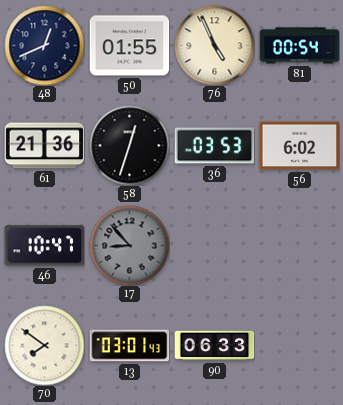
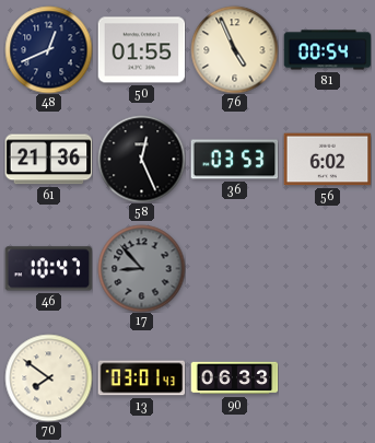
58: 12:33 -> 12:26 (141, 159)
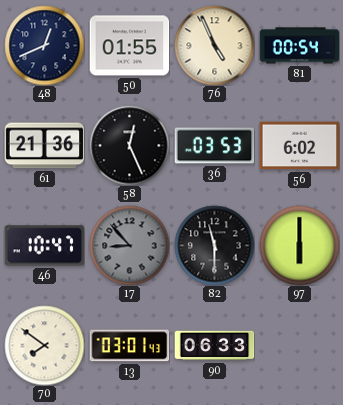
82: none -> 11:30 (214, 245)
97: none -> 6:00 (299, 245)
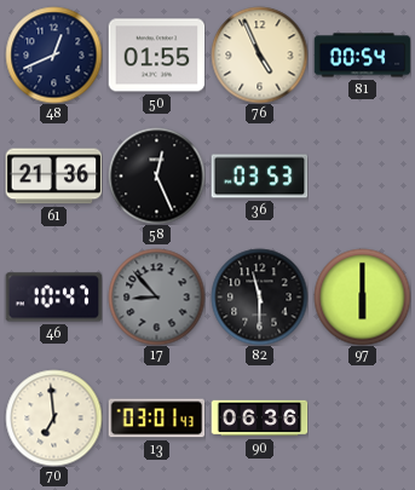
56: 6:02 -> none (299, 146)
70: 7:51 -> 6:59 (53, 417)
90: 06:33 -> 06:36 (259, 419)
